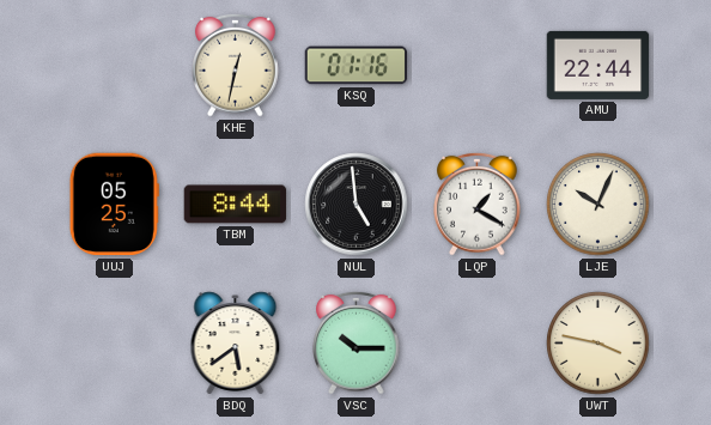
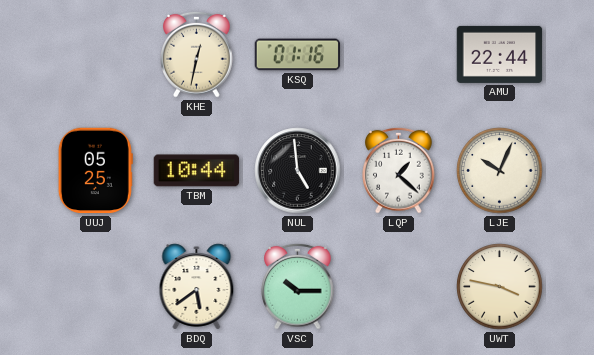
TBM: 8:44 -> 10:44 (197, 171)
LQP: 1:20 -> 1:22 (399, 170)
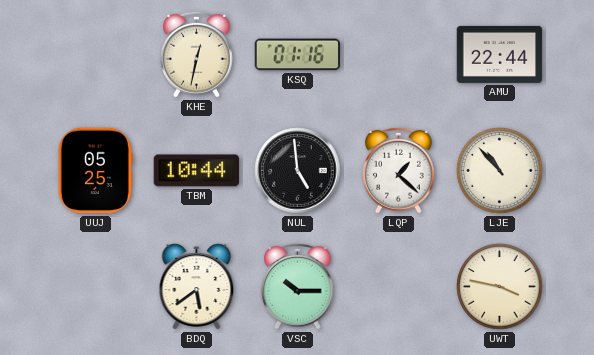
LJE: 10:04 -> 10:53 (500, 171)
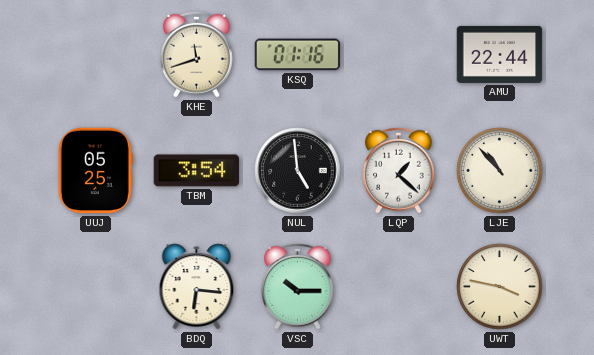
KHE: 12:32 -> 11:42 (197, 54)
TBM: 10:44 -> 3:54 (197, 171)
BDQ: 5:39 -> 6:16 (197, 287)
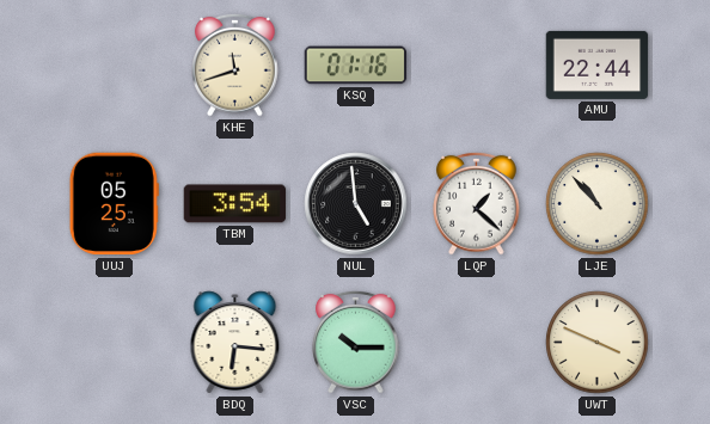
UWT: 3:47 -> 3:49 (598, 343)
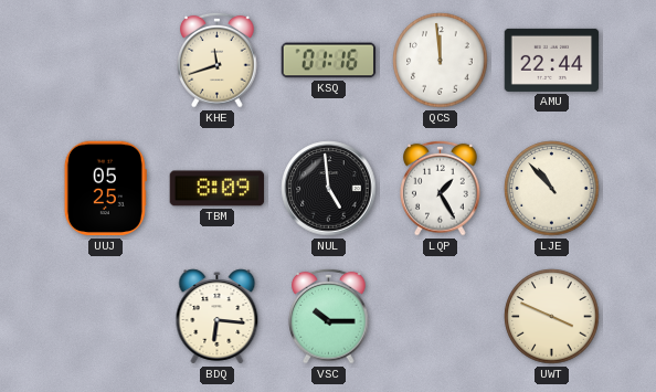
QCS: none -> 11:59 (441, 61)
TBM: 3:54 -> 8:09 (218, 189)
LQP: 1:22 -> 1:25 (441, 188)
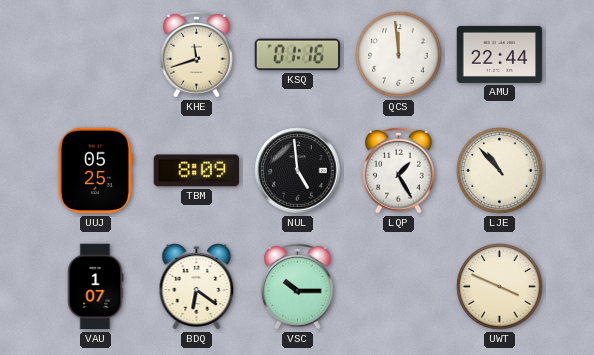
VAU: none -> 1:07 (95, 287)
BDQ: 6:16 -> 6:21 (197, 287)
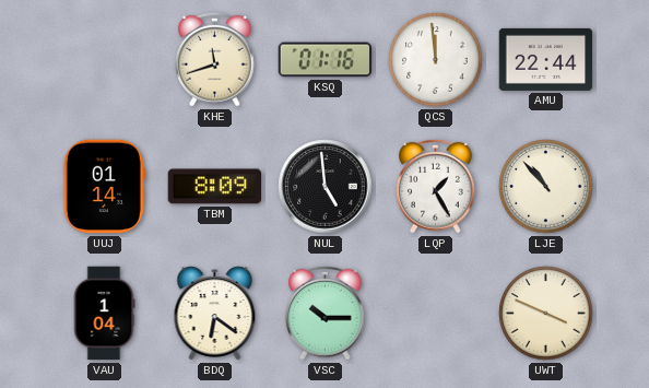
UUJ: 05:25 -> 01:14 (104, 187)
VAU: 1:07 -> 1:04 (104, 314)
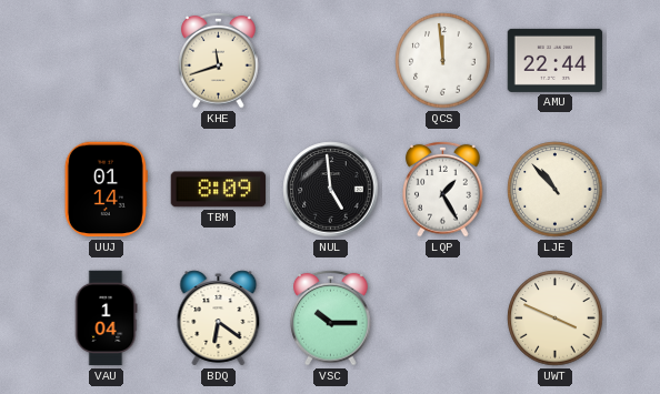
KSQ: 01:16 -> none (326, 60)
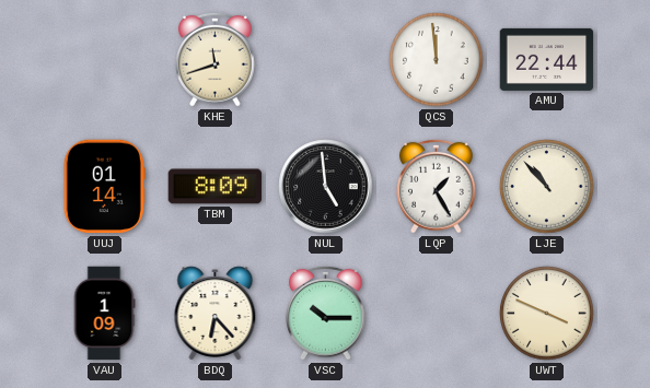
VAU: 1:04 -> 1:09 (104, 314)
BDQ: 6:21 -> 6:23 (216, 314)
